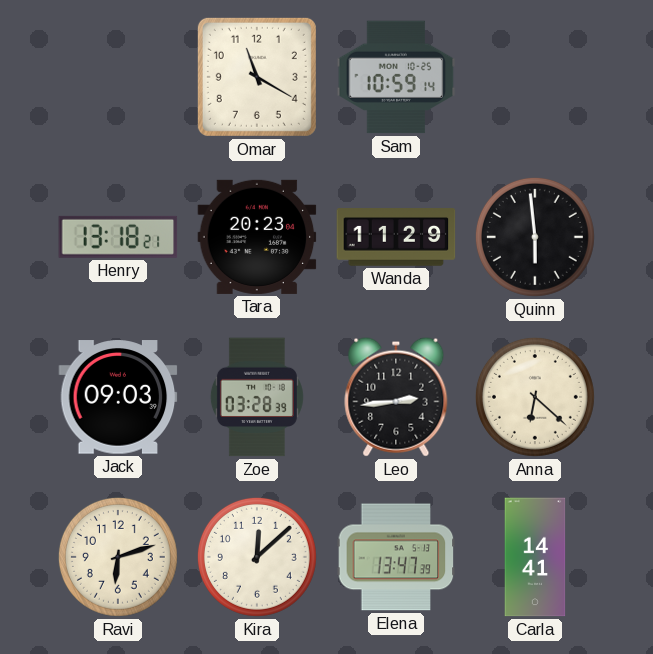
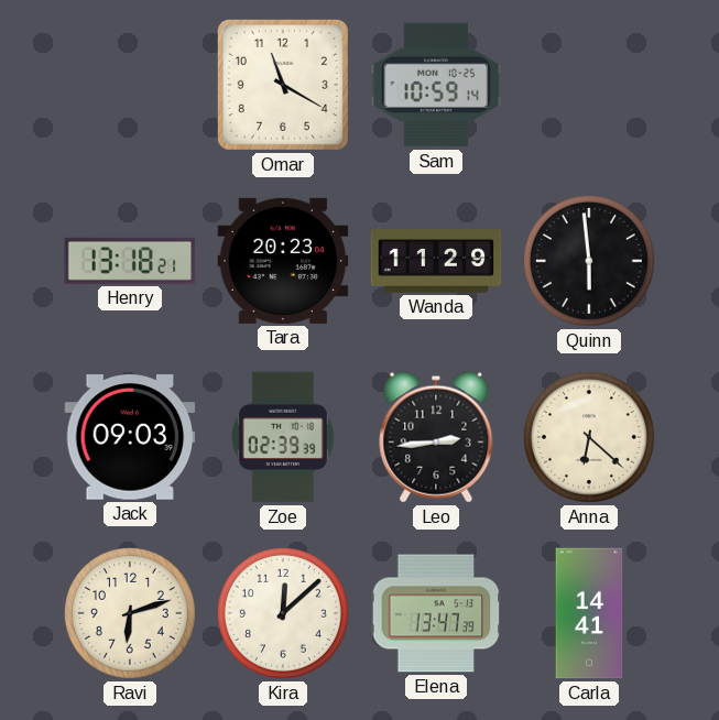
Zoe: 03:28 -> 02:39 (283, 437)
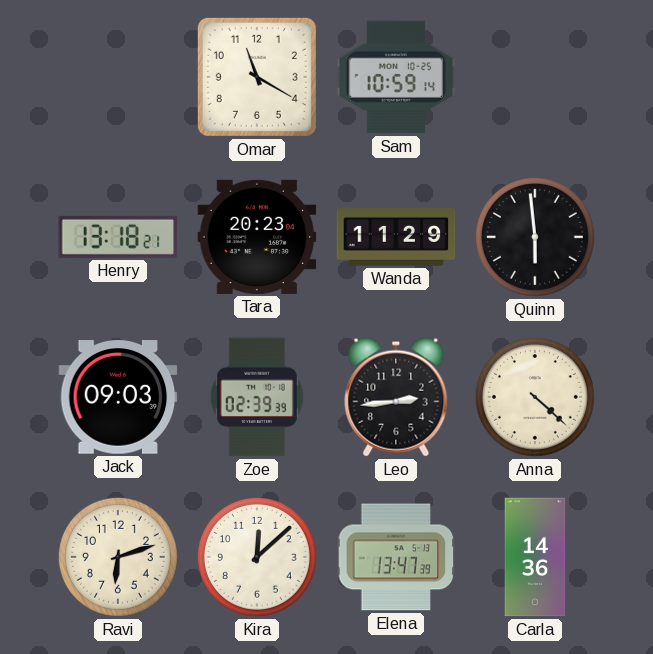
Anna: 6:22 -> 4:22 (535, 397)
Carla: 14:41 -> 14:36 (535, 557)
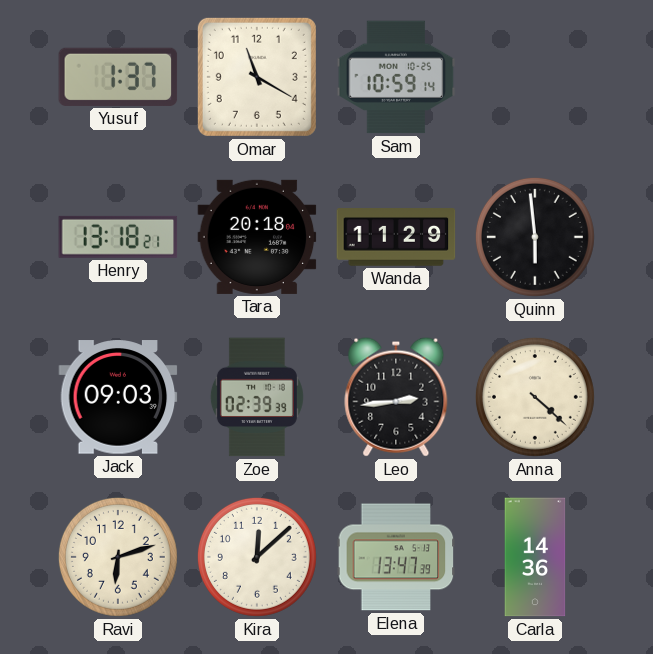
Yusuf: none -> 1:37 (118, 77)
Tara: 20:23 -> 20:18 (257, 237)
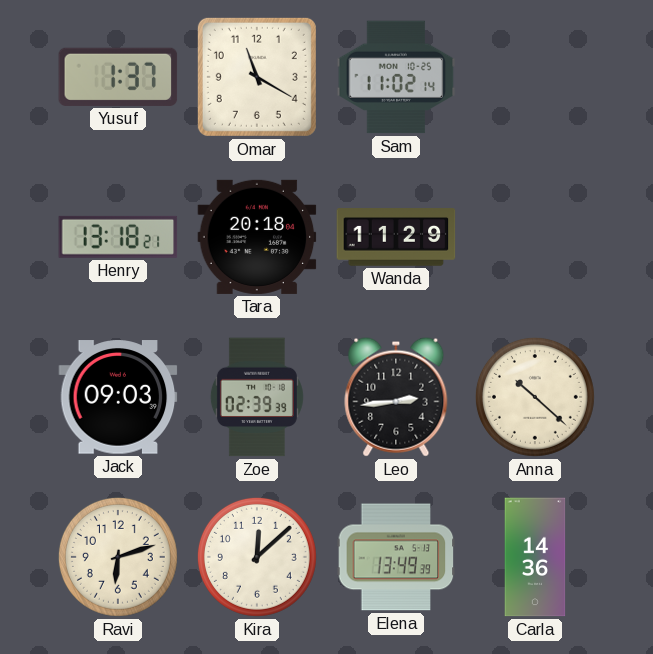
Sam: 10:59 -> 11:02 (396, 77)
Quinn: 5:59 -> none (535, 237)
Anna: 4:22 -> 10:22 (535, 397)
Elena: 13:47 -> 13:49 (396, 557)
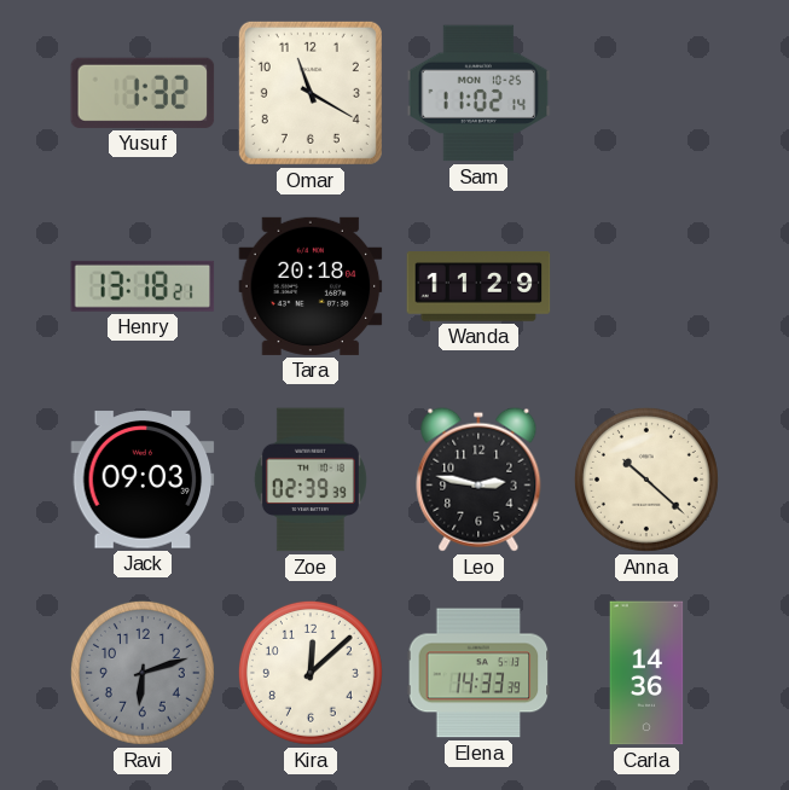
Yusuf: 1:37 -> 1:32 (143, 93)
Leo: 2:44 -> 2:47 (478, 480)
Ravi dial: cream -> grey (143, 673)
Elena: 13:49 -> 14:33 (478, 673)
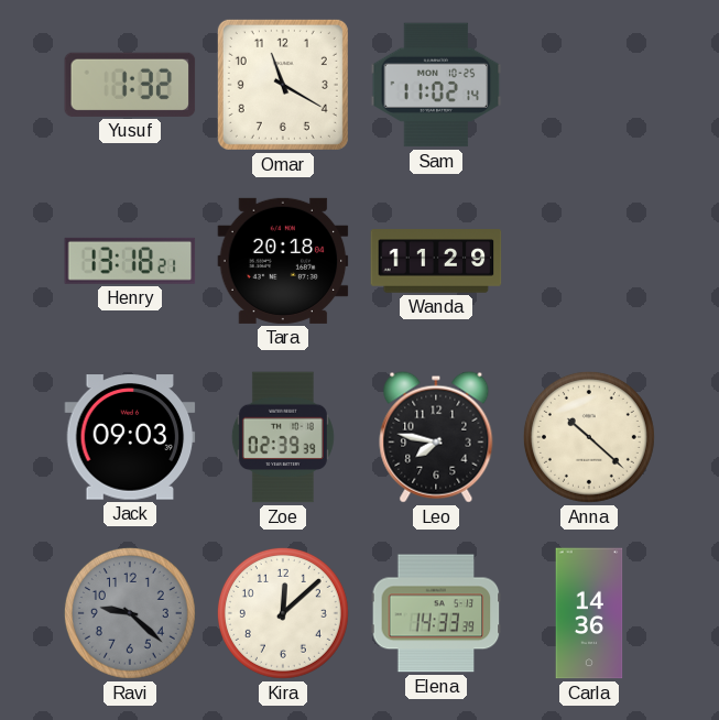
Leo: 2:47 -> 7:47 (436, 437)
Ravi: 6:12 -> 9:22 (130, 613)
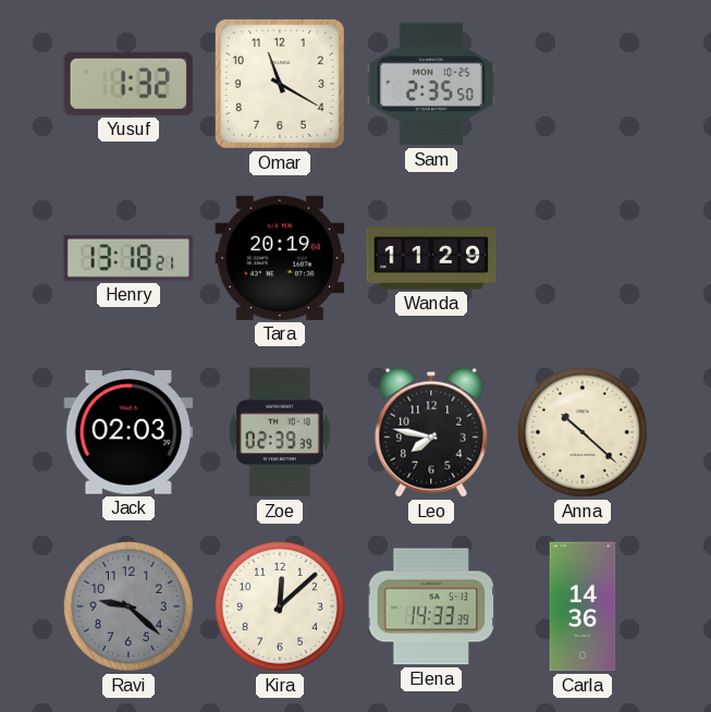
Sam: 11:02 -> 2:35 (431, 84)
Tara: 20:18 -> 20:19 (280, 258)
Jack: 09:03 -> 02:03 (128, 432)
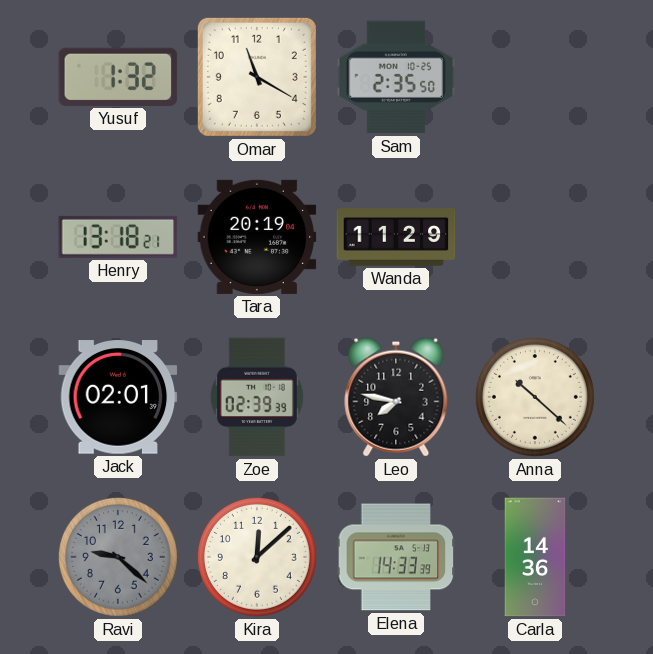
Jack: 02:03 -> 02:01 (118, 397)
